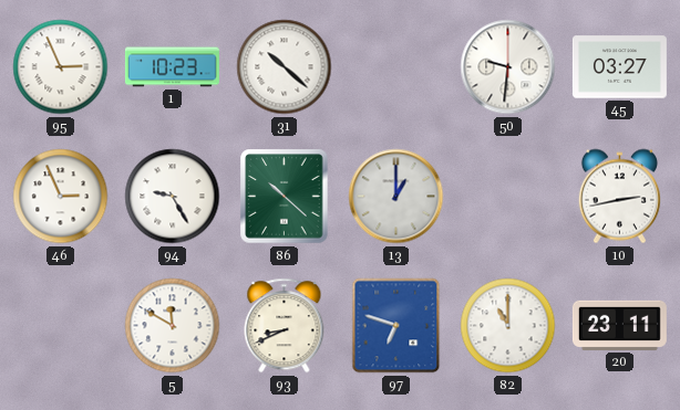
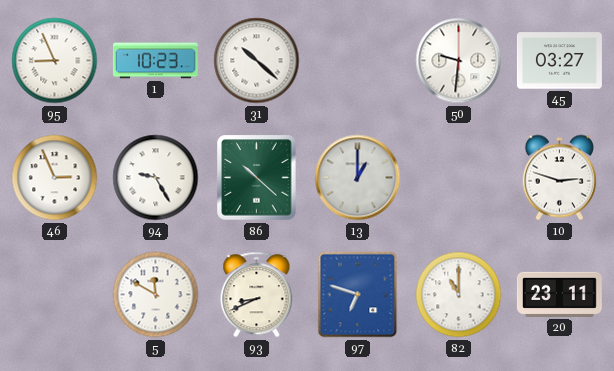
95: 2:56 -> 8:56 (55, 61)
10: 2:43 -> 2:48 (559, 178)
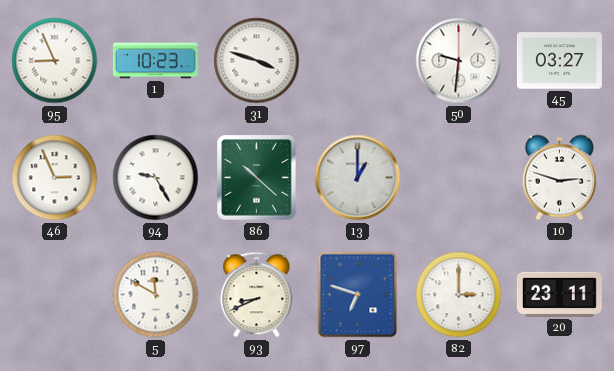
31: 10:22 -> 3:48 (257, 61)
82: 11:00 -> 3:00 (459, 295)
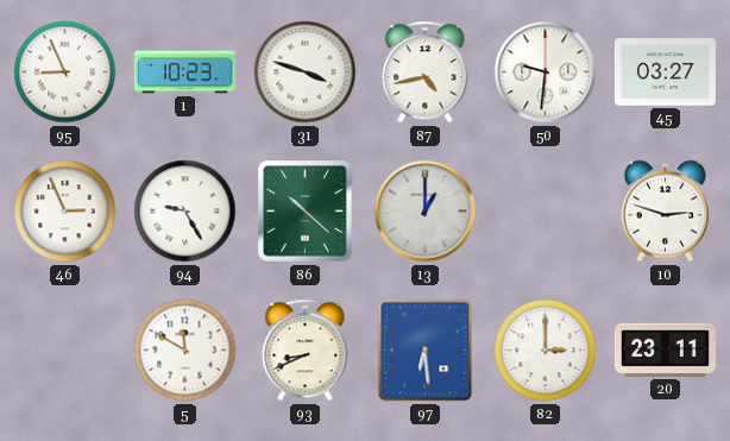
87: none -> 4:43 (426, 73)
97: 6:48 -> 6:29 (426, 351)
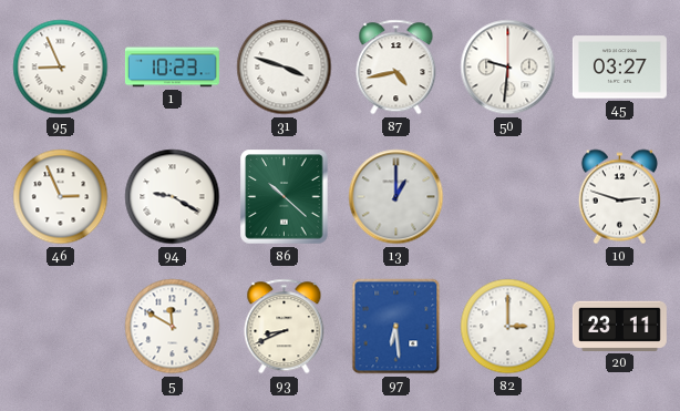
94: 9:25 -> 9:20 (173, 197)
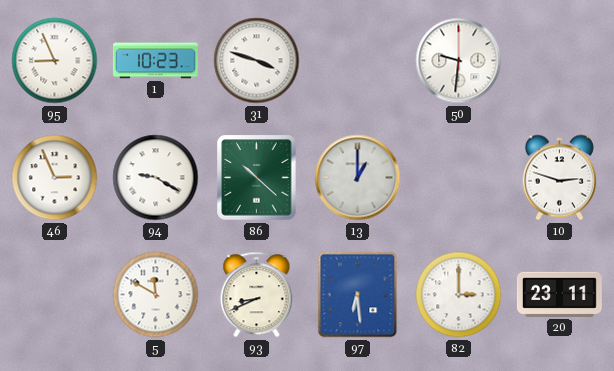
87: 4:43 -> none (396, 68)
45: 03:27 -> none (619, 68)
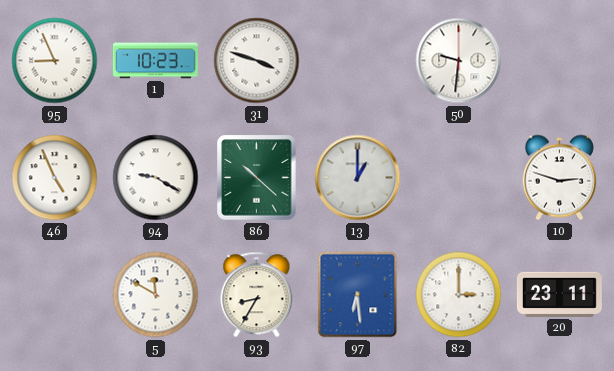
46: 2:56 -> 4:56 (55, 178)
93: 8:41 -> 8:35 (257, 295)
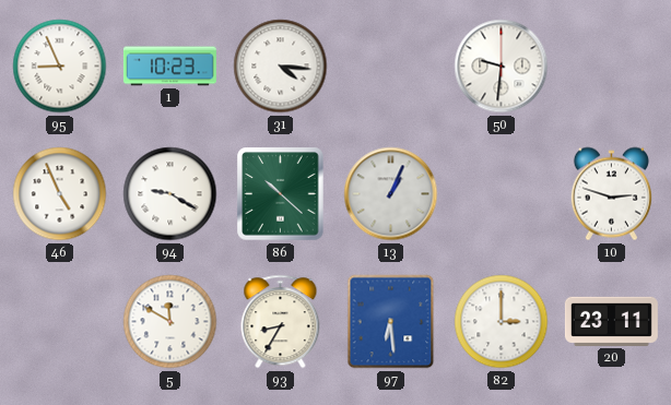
31: 3:48 -> 4:16 (281, 67)
13: 1:00 -> 1:04 (391, 194)
